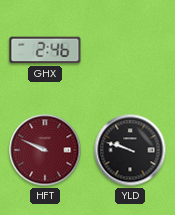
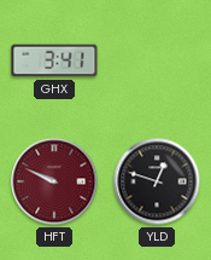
GHX: 2:46 -> 3:41 (54, 60)
YLD: 9:48 -> 12:48 (157, 181)
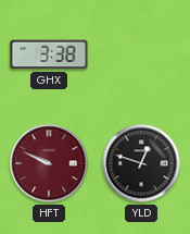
GHX: 3:41 -> 3:38 (49, 54)
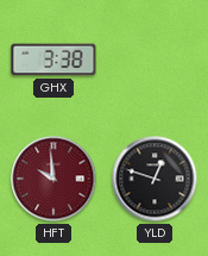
HFT: 9:49 -> 9:59 (53, 179)
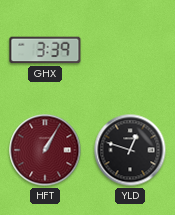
GHX: 3:38 -> 3:39 (45, 50)
HFT: 9:59 -> 1:05 (45, 150)
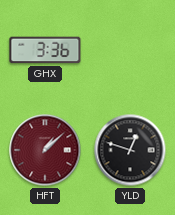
GHX: 3:39 -> 3:36 (45, 50)
HFT: 1:05 -> 1:08 (45, 150)
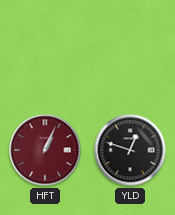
GHX: 3:36 -> none (45, 50)
HFT: 1:08 -> 1:04 (45, 150)
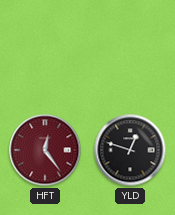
HFT: 1:04 -> 12:24 (45, 150)
